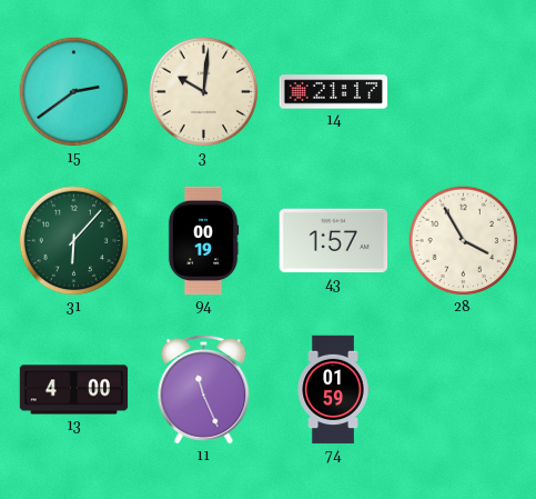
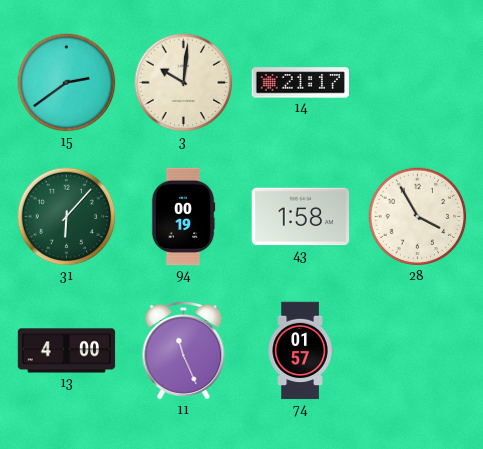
43: 1:57 -> 1:58 (301, 217)
74: 01:59 -> 01:57 (300, 351)
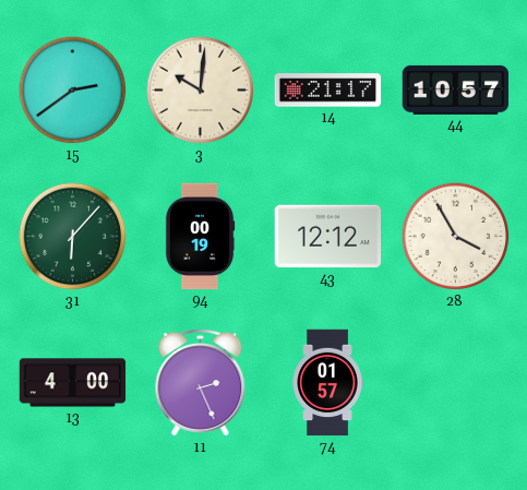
44: none -> 10:57 (456, 89)
43: 1:58 -> 12:12 (328, 237)
11: 11:26 -> 2:26 (201, 383)
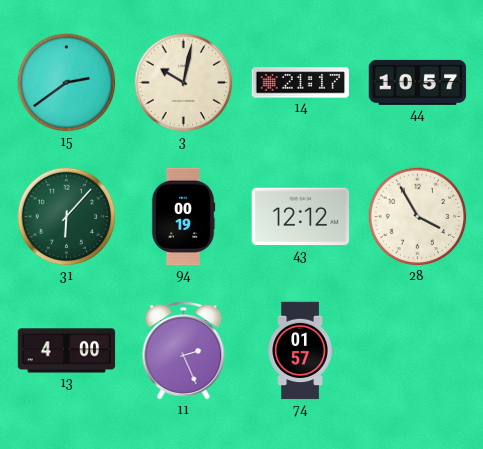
3: 10:01 -> 10:02 (184, 83)
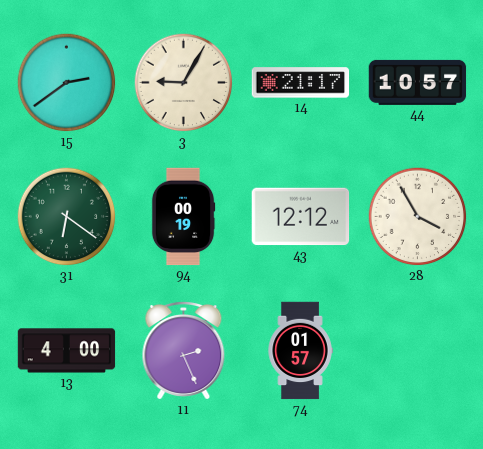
3: 10:02 -> 9:05 (184, 83)
31: 6:07 -> 6:21 (67, 217)
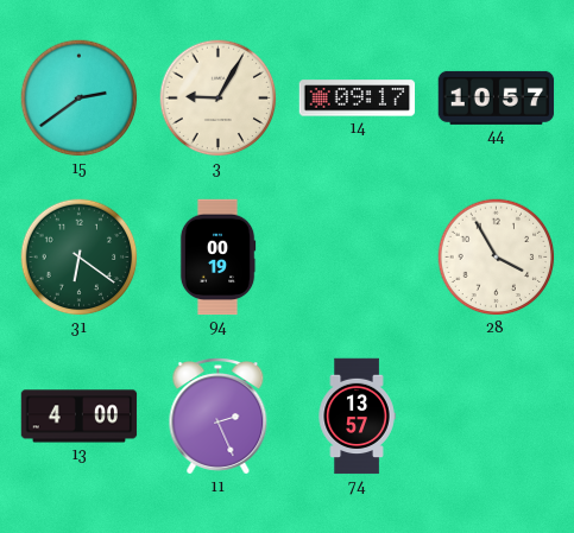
14: 21:17 -> 09:17 (358, 99)
43: 12:12 -> none (301, 217)
74: 01:57 -> 13:57 (357, 417)
